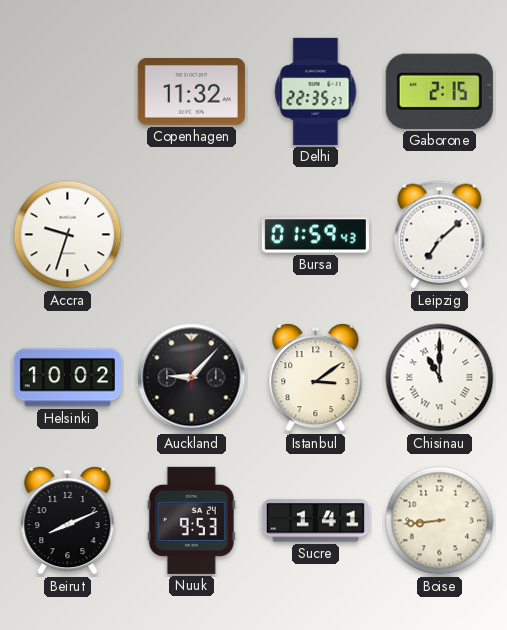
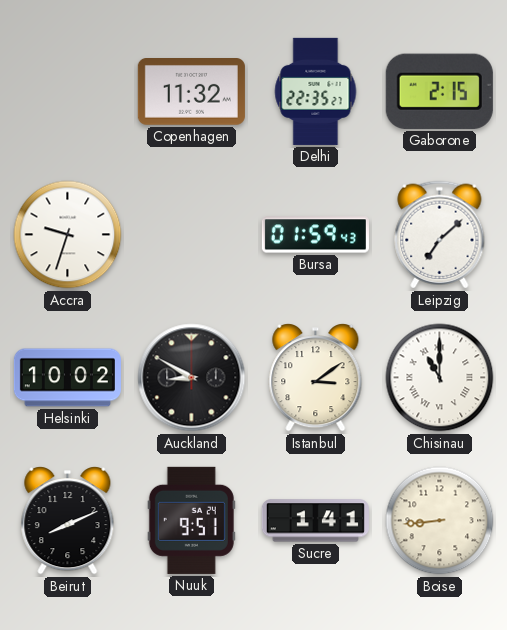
Auckland: 9:07 -> 8:50 (192, 378)
Nuuk: 9:53 -> 9:51 (191, 520)
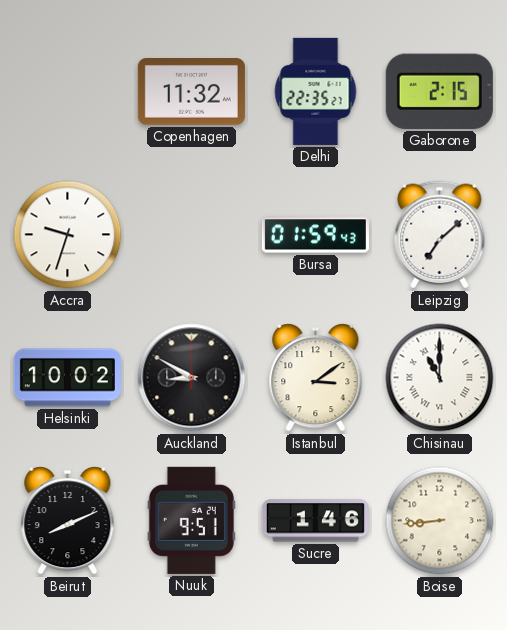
Sucre: 1:41 -> 1:46 (315, 521)
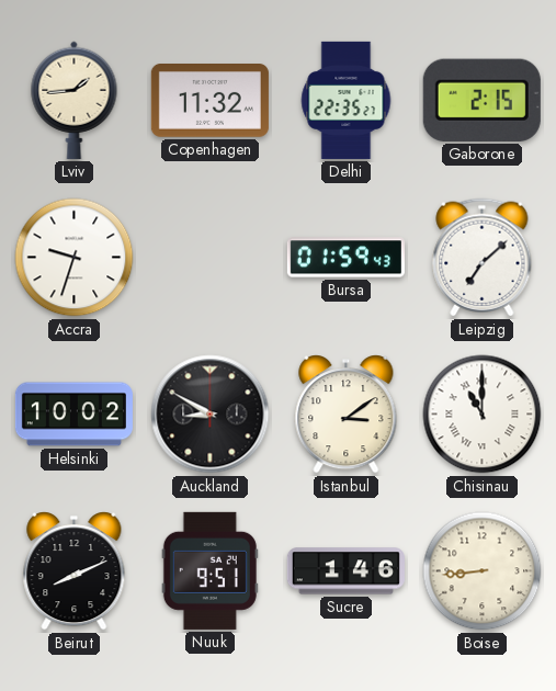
Lviv: none -> 1:44 (75, 100)
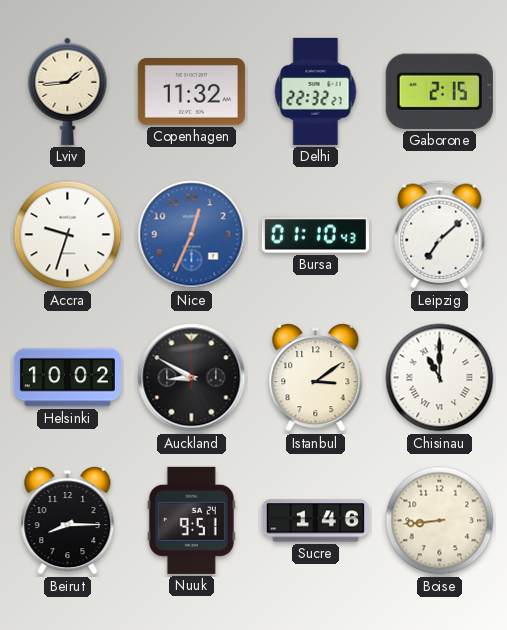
Delhi: 22:35 -> 22:32 (316, 91)
Nice: none -> 12:34 (192, 235)
Bursa: 01:59 -> 01:10 (315, 235)
Beirut: 8:11 -> 8:15 (68, 521)
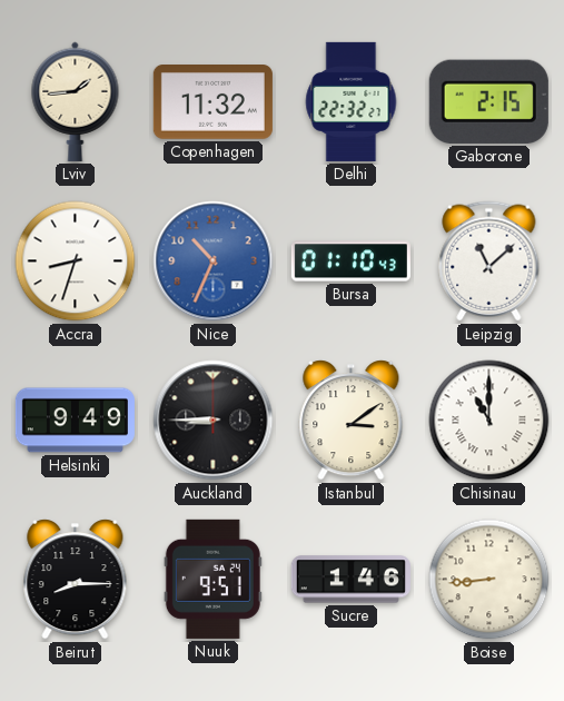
Accra: 9:33 -> 8:33 (76, 261)
Nice: 12:34 -> 10:34 (214, 261)
Leipzig: 7:08 -> 11:08 (489, 261)
Helsinki: 10:02 -> 9:49 (75, 421)
Auckland: 8:50 -> 8:45 (214, 421)
